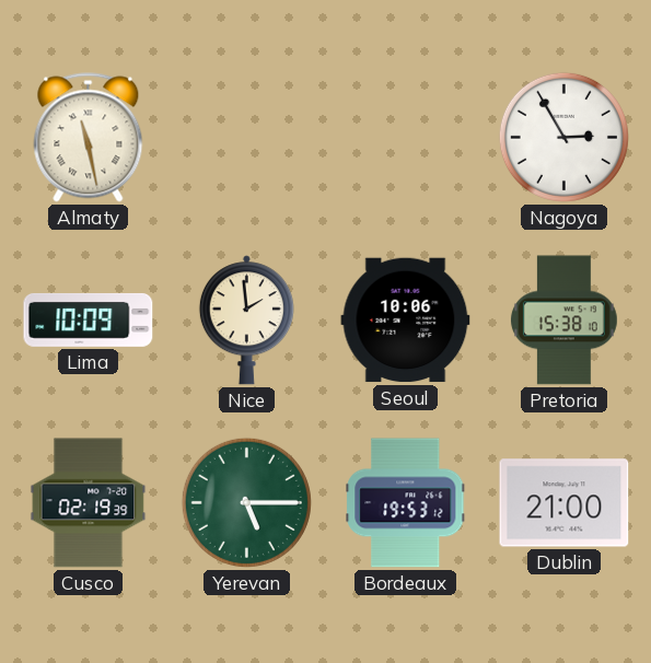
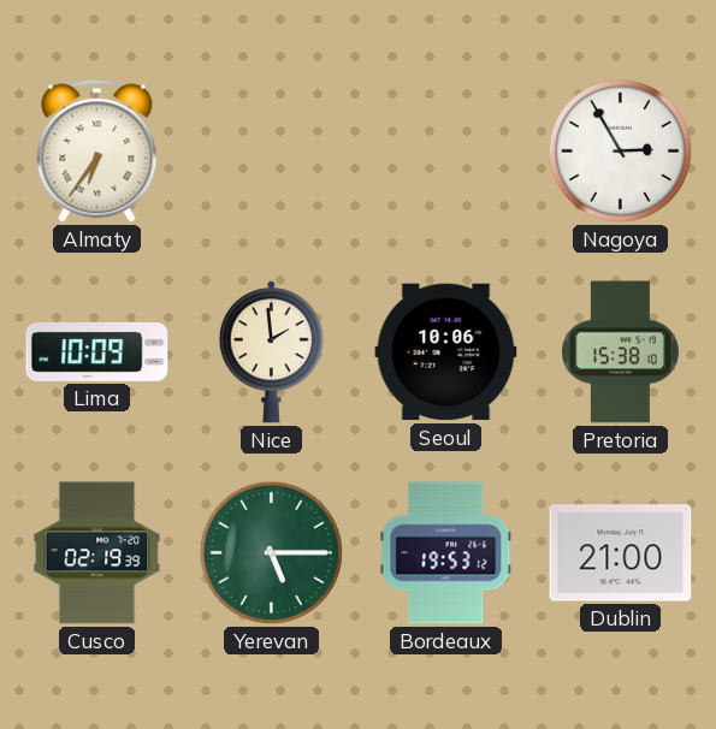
Almaty: 11:28 -> 6:36 (97, 152)
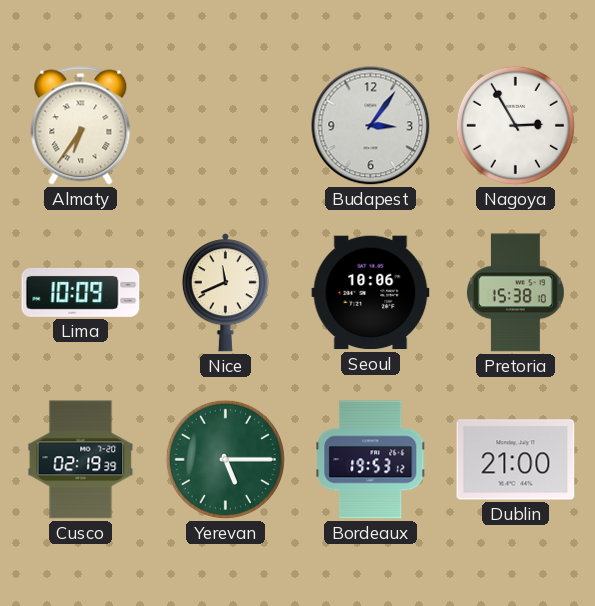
Budapest: none -> 3:06 (371, 126)
Nice: 1:59 -> 11:41 (225, 293)
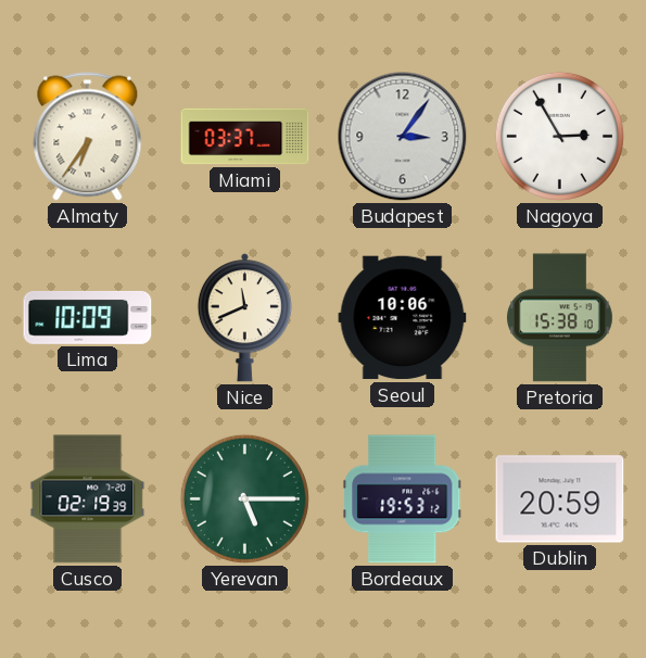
Miami: none -> 03:37 (245, 137)
Dublin: 21:00 -> 20:59 (560, 499)
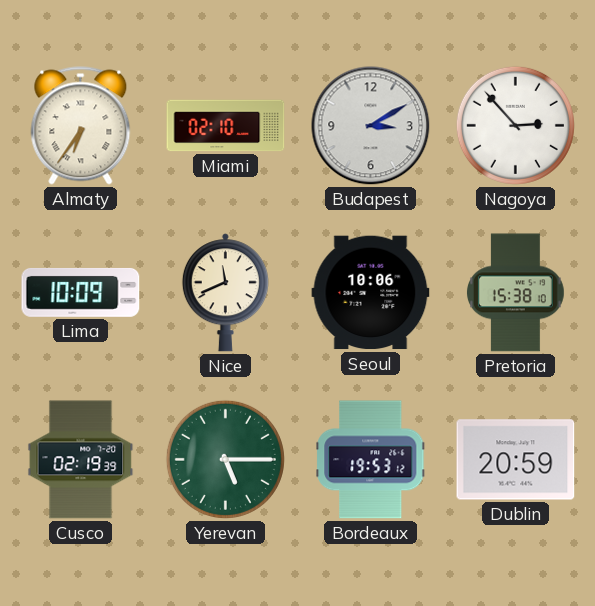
Miami: 03:37 -> 02:10 (226, 126)
Budapest: 3:06 -> 3:10 (371, 126)
Nagoya: 2:55 -> 2:53 (515, 125)
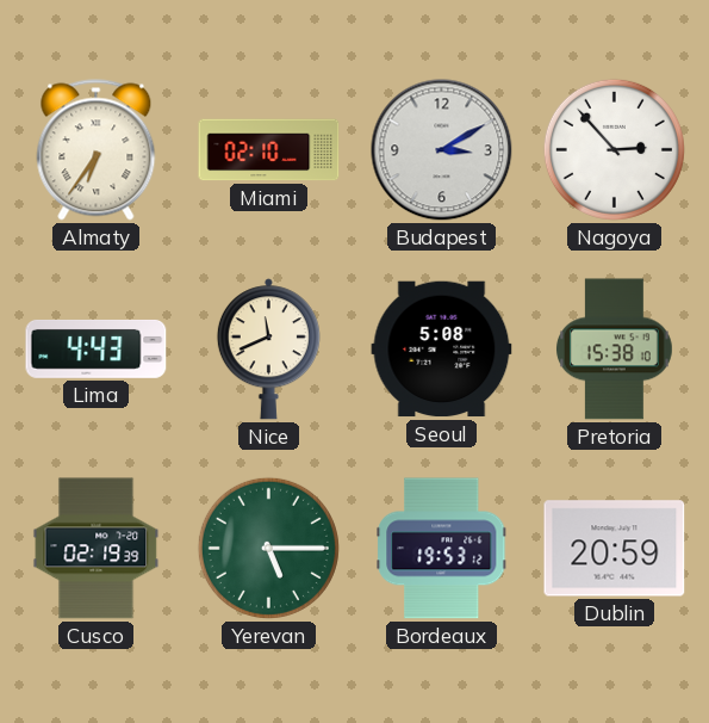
Lima: 10:09 -> 4:43 (97, 348)
Seoul: 10:06 -> 5:08 (442, 350)
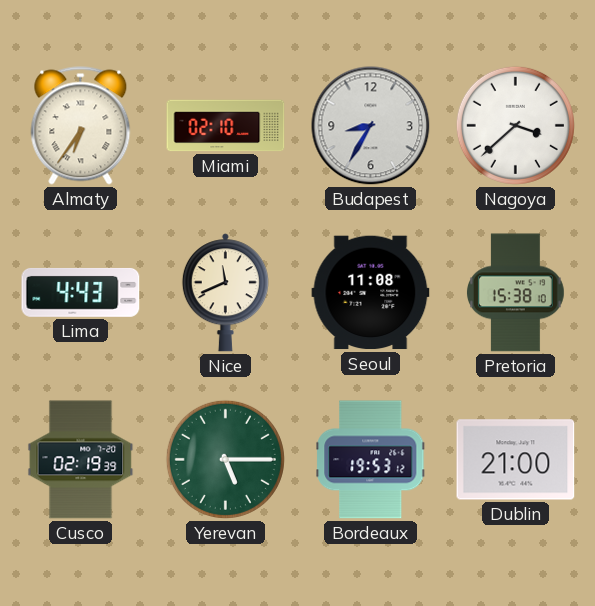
Budapest: 3:10 -> 8:35 (371, 126)
Nagoya: 2:53 -> 3:38 (515, 125)
Seoul: 5:08 -> 11:08 (371, 293)
Dublin: 20:59 -> 21:00 (516, 460)
